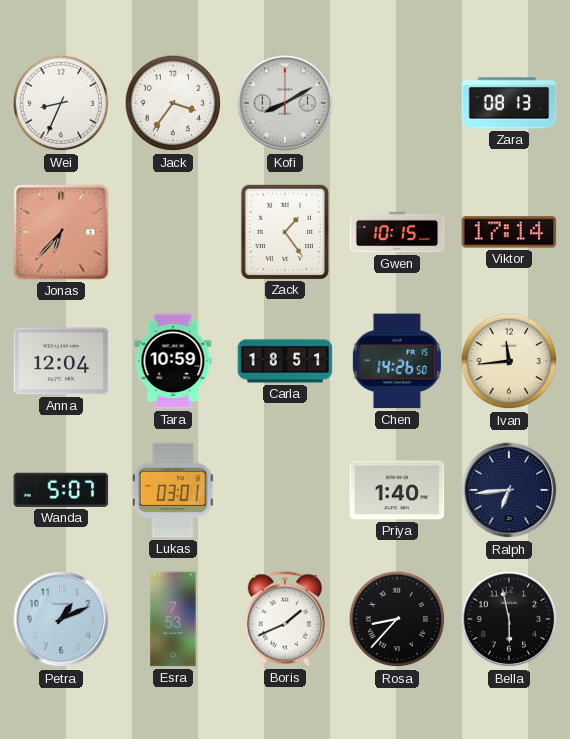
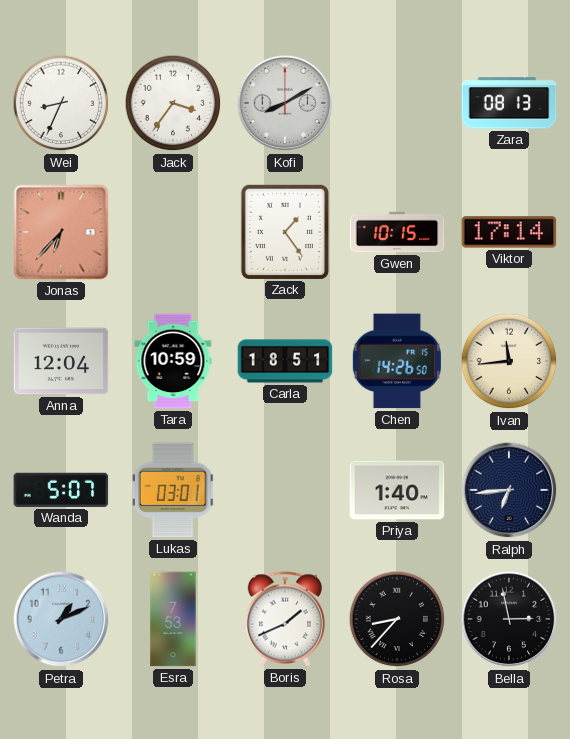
Bella: 5:58 -> 2:58 (509, 619)
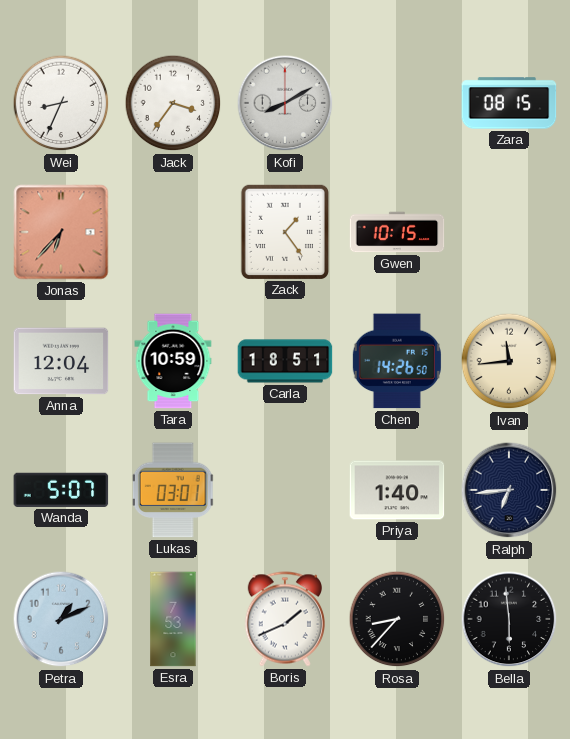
Zara: 08:13 -> 08:15 (509, 103)
Viktor: 17:14 -> none (509, 232)
Bella: 2:58 -> 5:59 (509, 619)
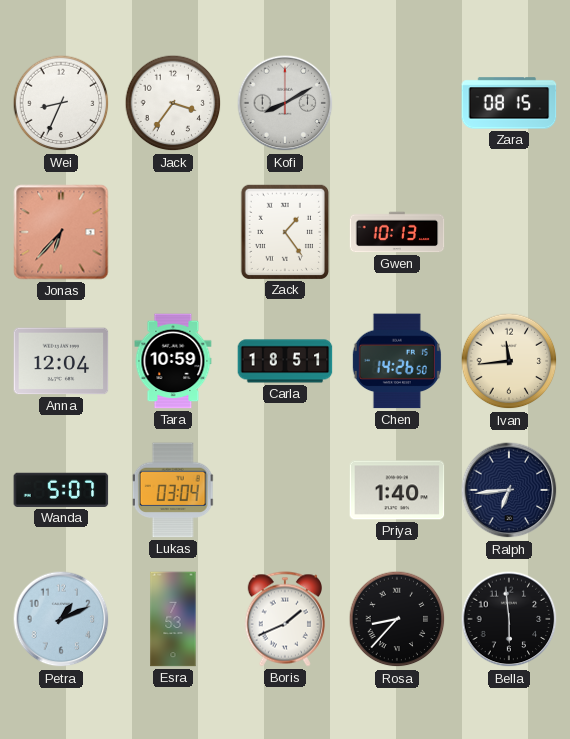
Gwen: 10:15 -> 10:13 (397, 232)
Lukas: 03:01 -> 03:04 (173, 490)
